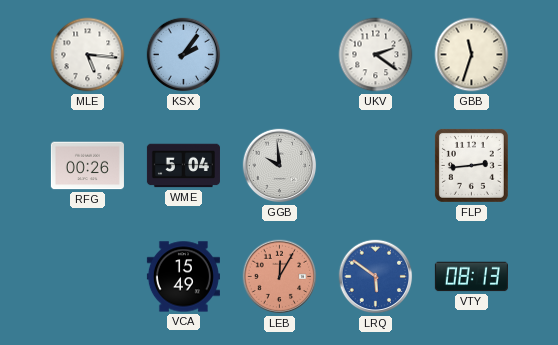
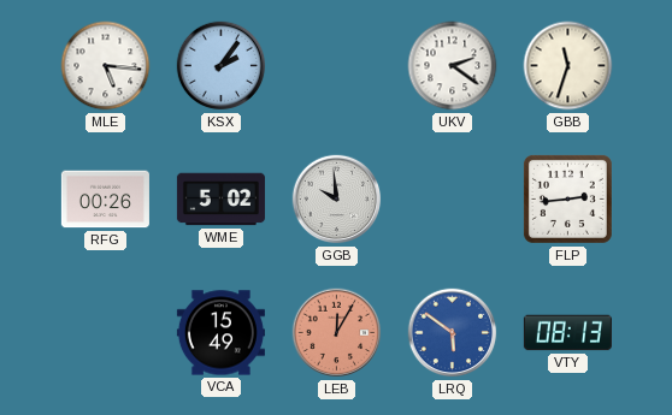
WME: 5:04 -> 5:02 (220, 200)
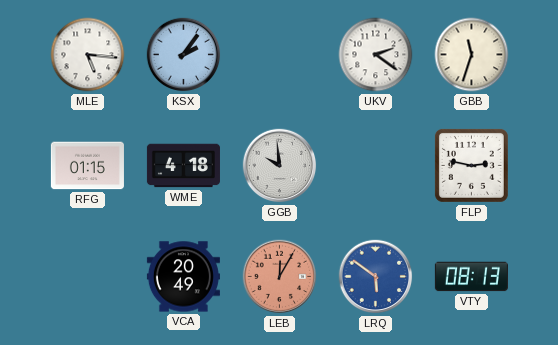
RFG: 00:26 -> 01:15 (87, 166)
WME: 5:02 -> 4:18 (183, 166)
FLP: 2:44 -> 2:47 (471, 165)
VCA: 15:49 -> 20:49 (183, 277)
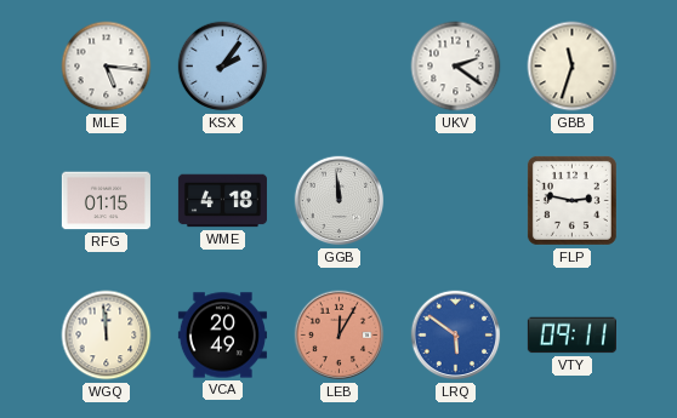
GGB: 9:59 -> 11:59 (340, 201)
WGQ: none -> 11:59 (107, 336)
VTY: 08:13 -> 09:11 (571, 336)
